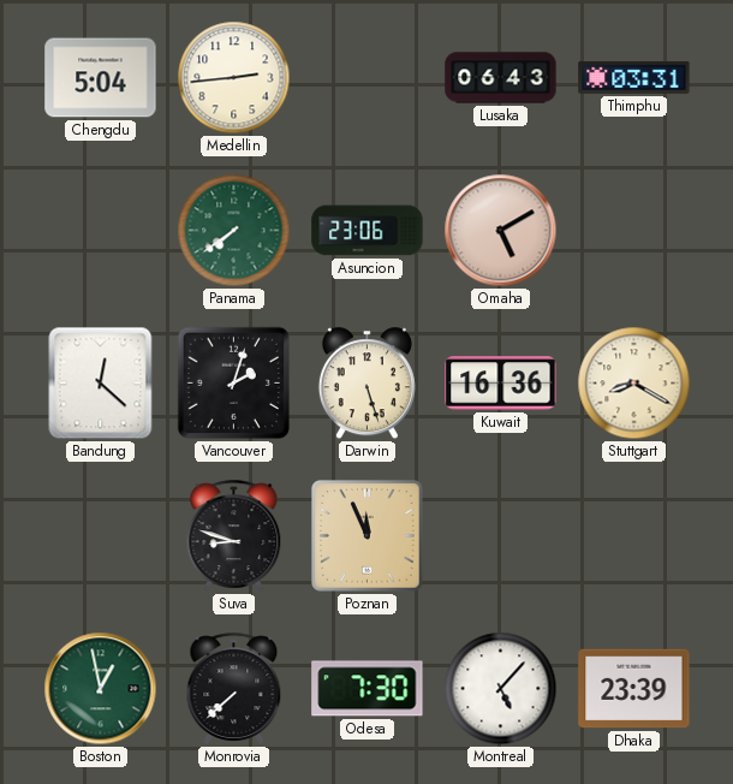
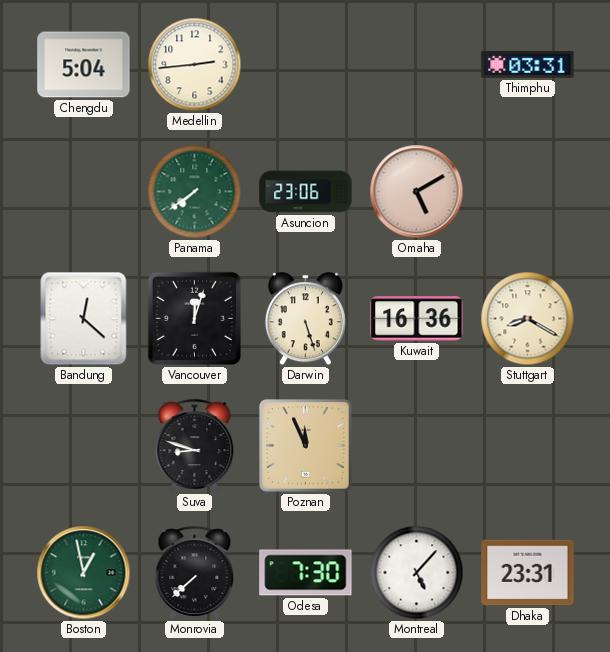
Lusaka: 06:43 -> none (501, 78)
Vancouver: 2:03 -> 12:03 (194, 318)
Dhaka: 23:39 -> 23:31 (528, 573)
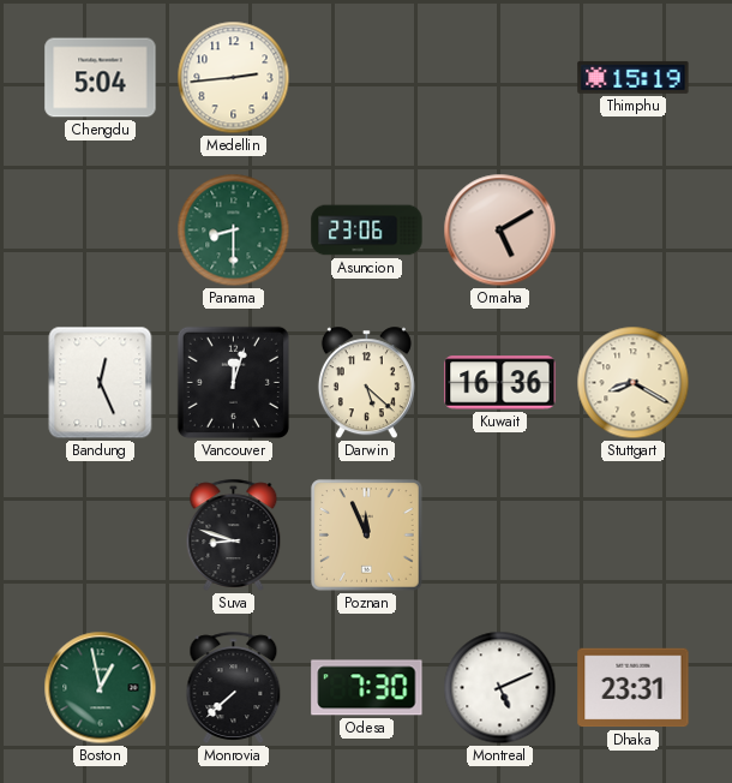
Thimphu: 03:31 -> 15:19 (634, 77)
Panama: 7:39 -> 8:30 (234, 231)
Bandung: 12:22 -> 12:26 (101, 383)
Darwin: 5:27 -> 5:22 (366, 383)
Montreal: 5:07 -> 5:11 (500, 688)
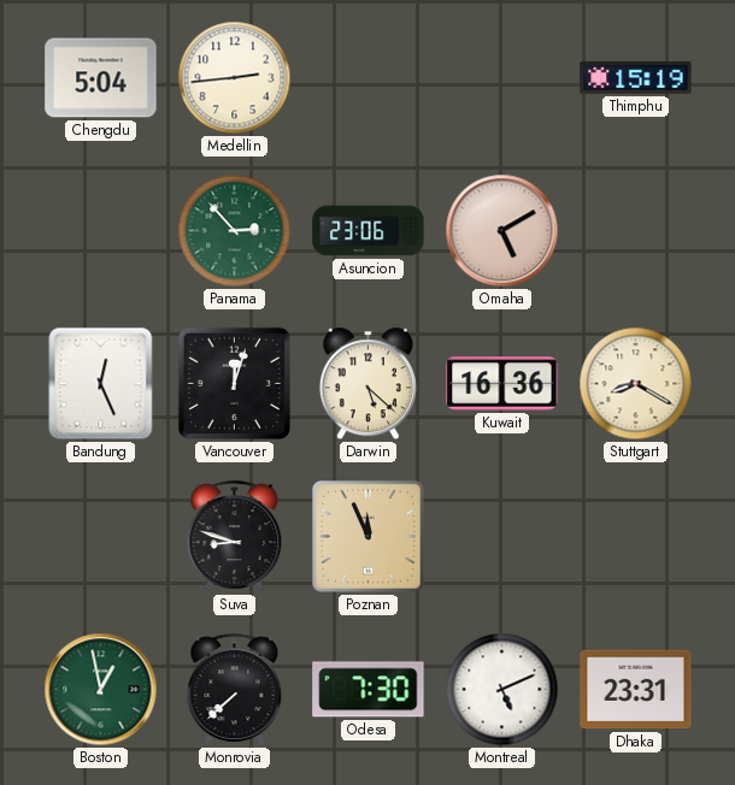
Panama: 8:30 -> 2:53 (235, 231)
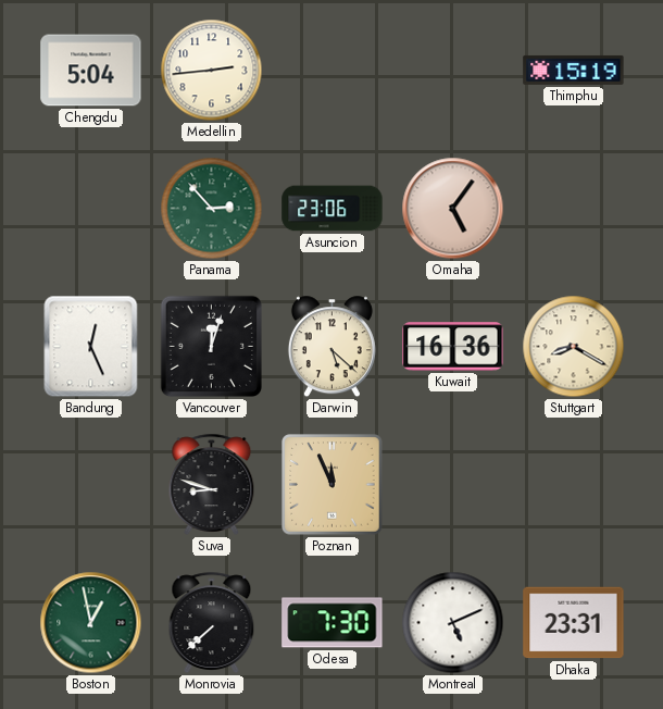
Omaha: 5:10 -> 5:06 (453, 209)
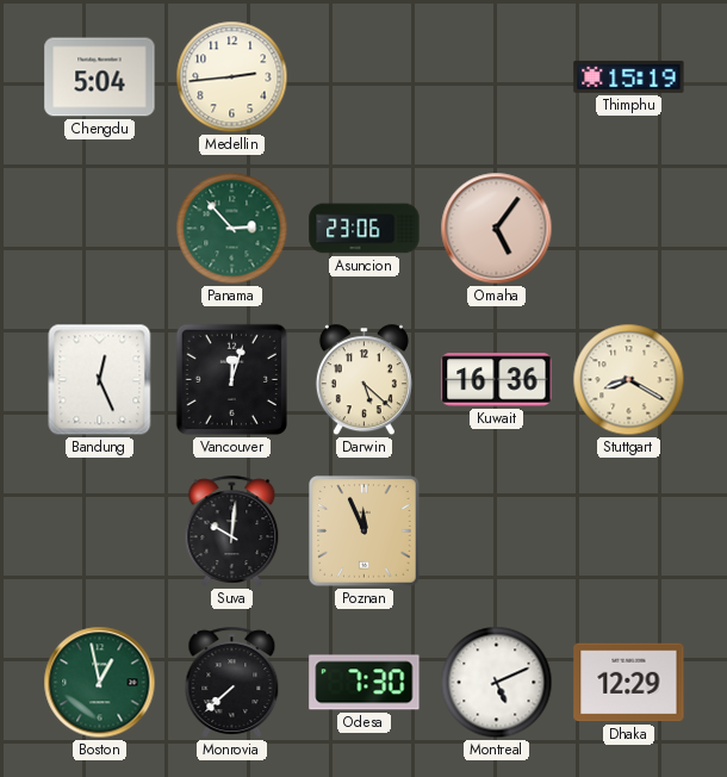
Suva: 8:48 -> 10:01 (232, 530)
Dhaka: 23:31 -> 12:29 (629, 683)
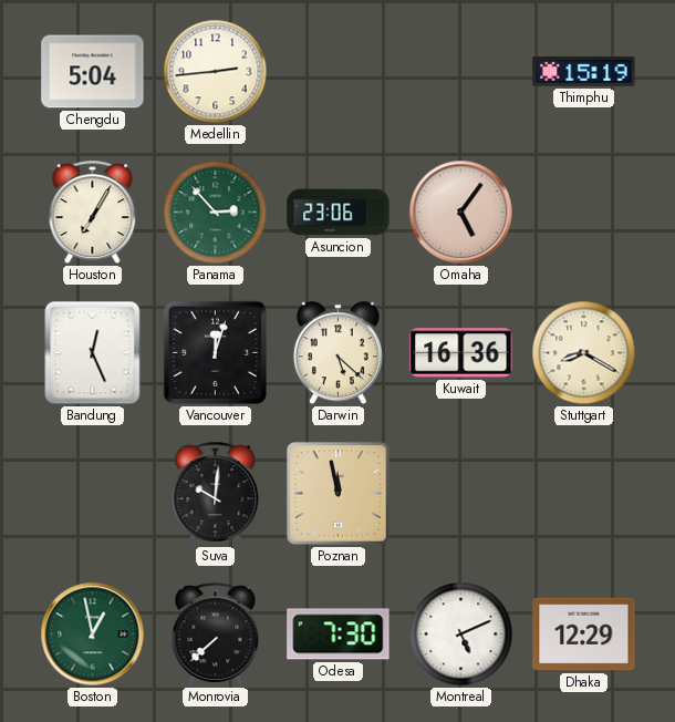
Houston: none -> 7:05 (93, 212)
Poznan: 11:56 -> 11:58 (339, 494)
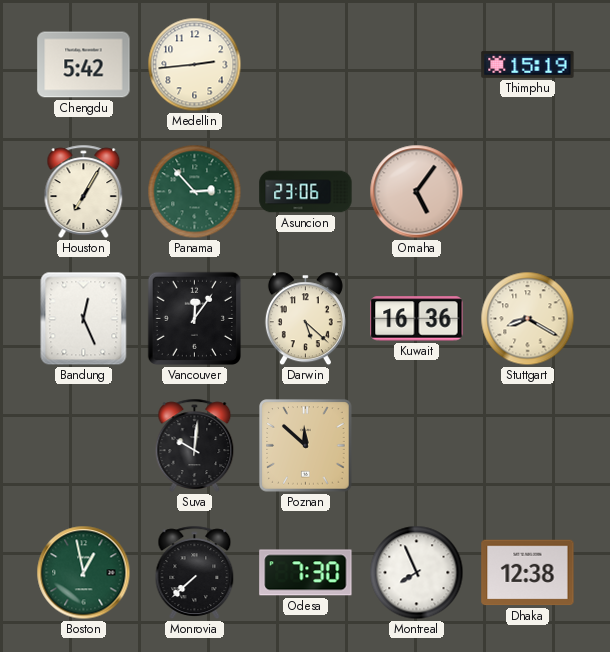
Chengdu: 5:04 -> 5:42 (84, 65)
Vancouver: 12:03 -> 12:06 (194, 318)
Poznan: 11:58 -> 11:52 (306, 446)
Montreal: 5:11 -> 7:56 (417, 573)
Dhaka: 12:29 -> 12:38 (528, 573)
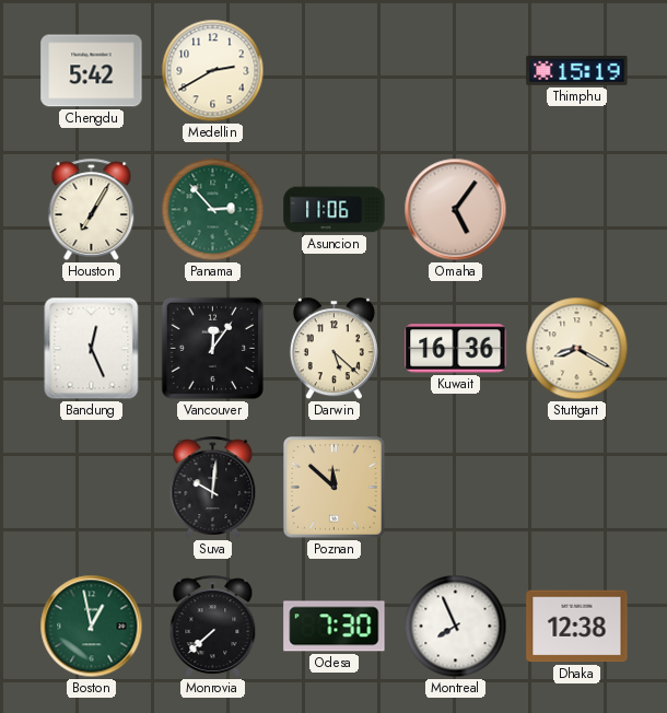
Medellin: 2:44 -> 2:40 (213, 71)
Asuncion: 23:06 -> 11:06 (335, 210)
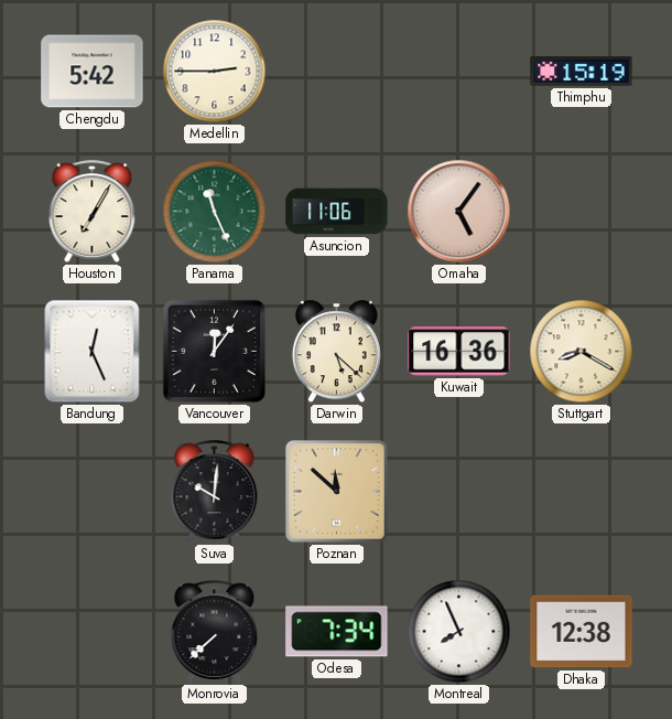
Medellin: 2:40 -> 2:45 (215, 72)
Panama: 2:53 -> 11:26 (215, 212)
Boston: 12:58 -> none (92, 627)
Odesa: 7:30 -> 7:34 (337, 632)
